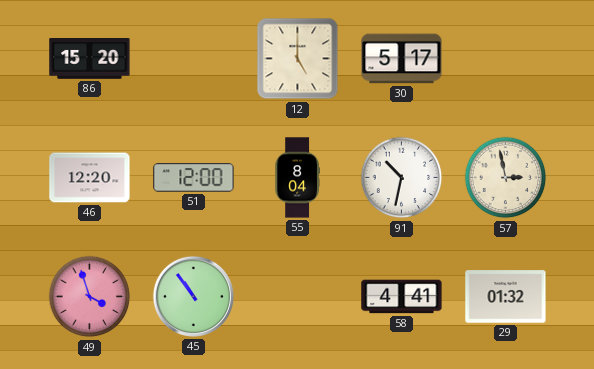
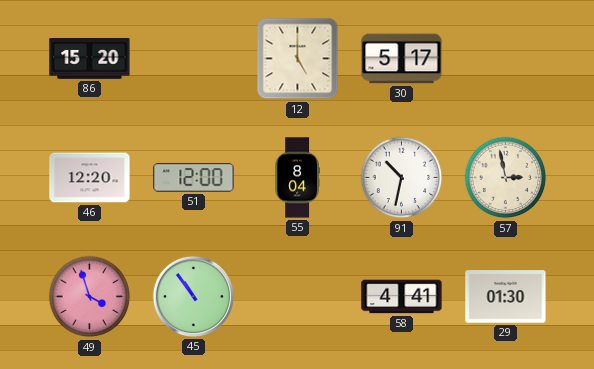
29: 01:32 -> 01:30 (506, 297)
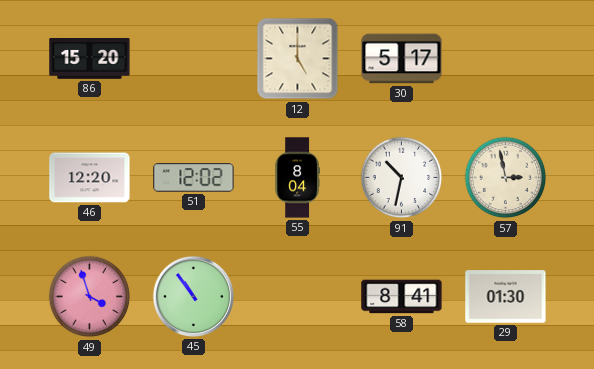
51: 12:00 -> 12:02 (194, 178)
58: 4:41 -> 8:41 (402, 297)
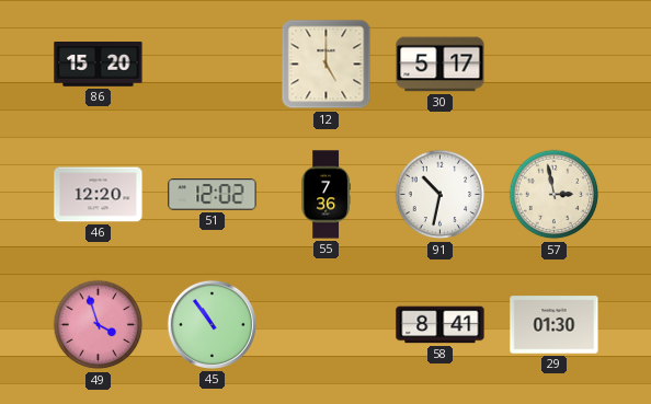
55: 8:04 -> 7:36 (325, 195)
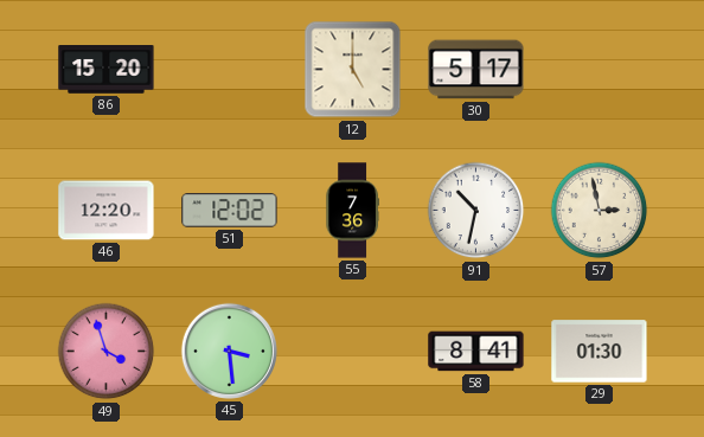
45: 10:54 -> 3:29 (229, 351)
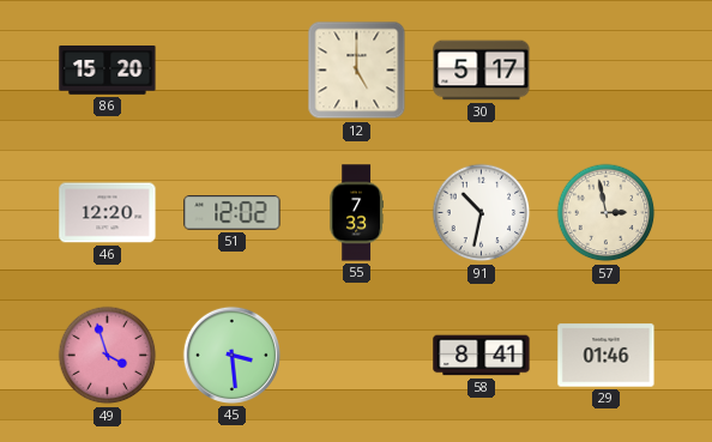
55: 7:36 -> 7:33 (356, 213)
29: 01:30 -> 01:46 (607, 356)
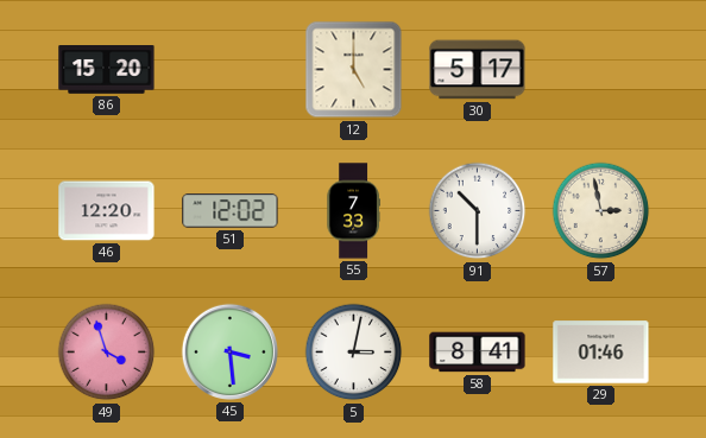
91: 10:32 -> 10:30 (478, 211)
5: none -> 3:02 (354, 353)
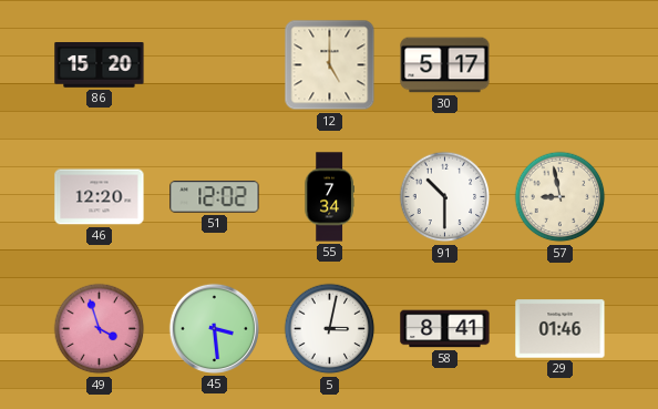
55: 7:33 -> 7:34 (329, 197)
57: 2:58 -> 8:58 (561, 197)
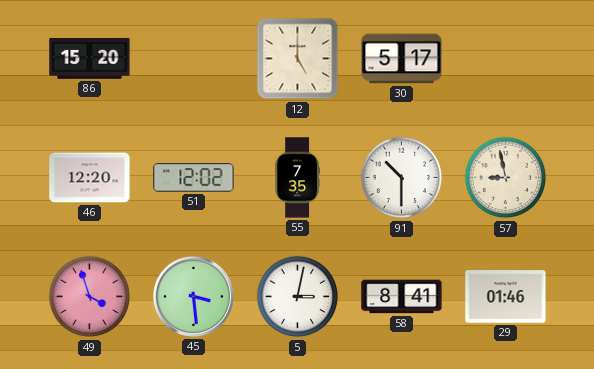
55: 7:34 -> 7:35 (297, 178)
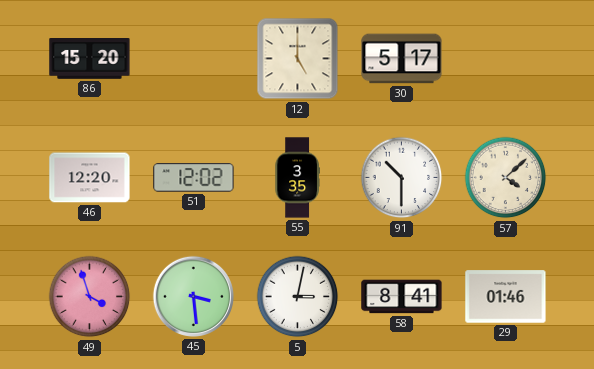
55: 7:35 -> 3:35 (297, 178)
57: 8:58 -> 4:08 (506, 178)
